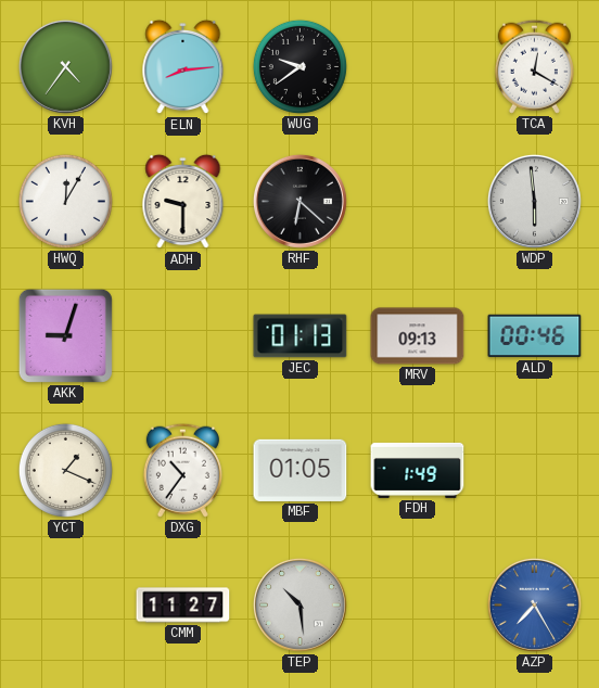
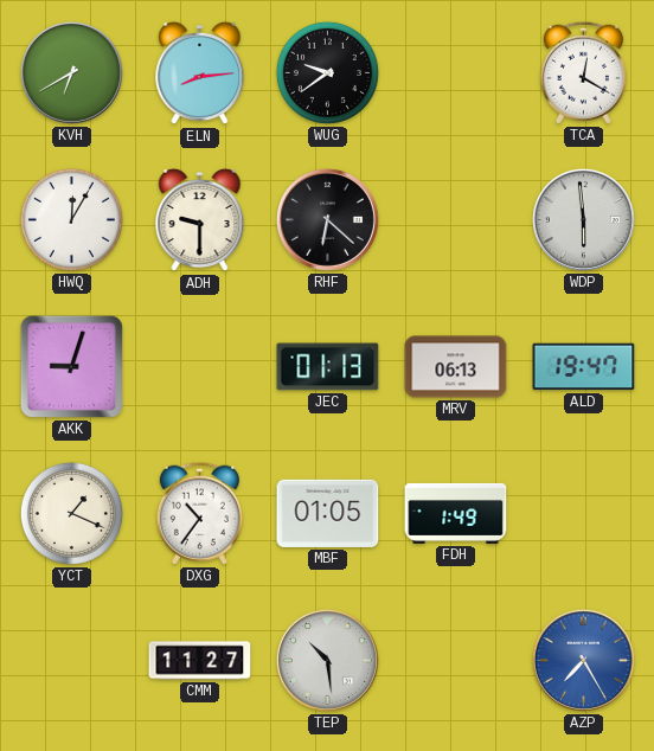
KVH: 4:36 -> 6:40 (71, 72)
MRV: 09:13 -> 06:13 (456, 367)
ALD: 00:46 -> 19:47 (584, 367)
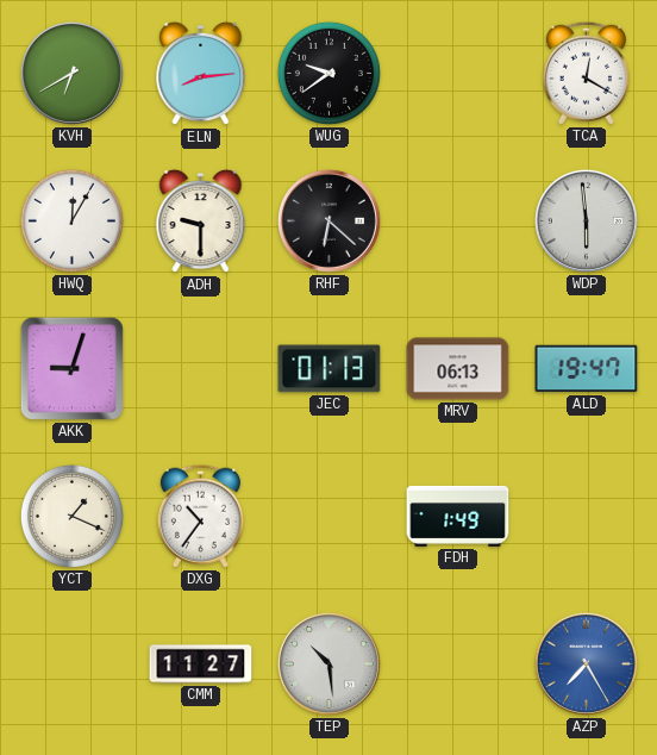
MBF: 01:05 -> none (328, 513)
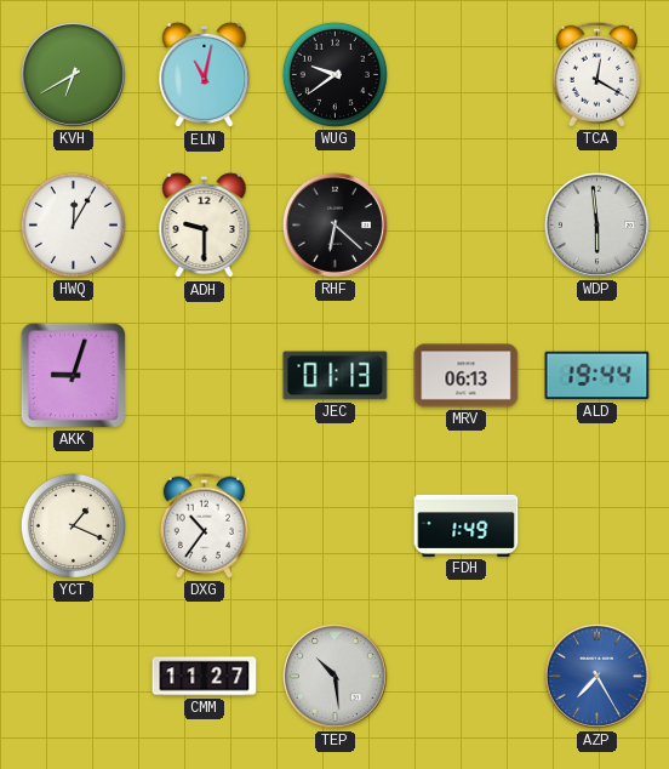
ELN: 8:14 -> 11:02 (205, 75)
ALD: 19:47 -> 19:44 (597, 376)
